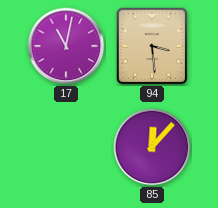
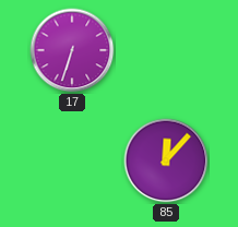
17: 11:02 -> 6:33 (72, 50)
94: 3:29 -> none (152, 46)
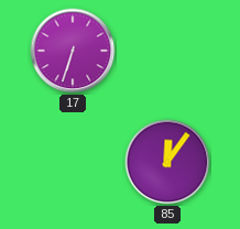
85: 12:07 -> 12:06 (167, 162)
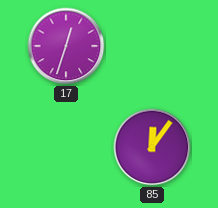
17: 6:33 -> 12:33 (66, 46)
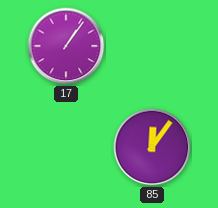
17: 12:33 -> 1:06 (66, 46)
